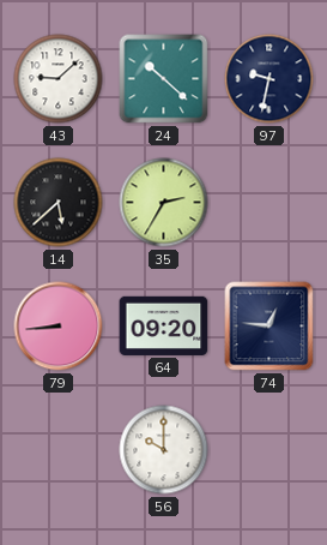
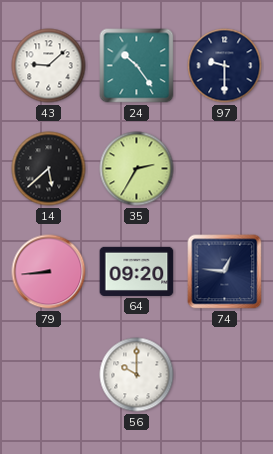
24: 10:22 -> 10:24 (137, 66)
97: 9:32 -> 9:30 (225, 66)
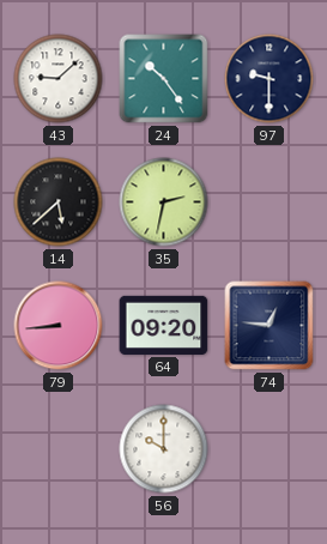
35: 2:35 -> 2:32 (164, 203)
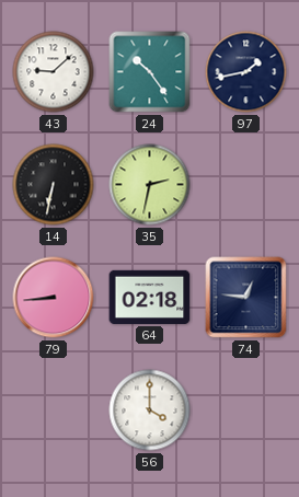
97: 9:30 -> 1:43 (246, 72)
14: 5:38 -> 6:32 (54, 185)
64: 09:20 -> 02:18 (150, 297)
56: 10:00 -> 4:00 (150, 411)
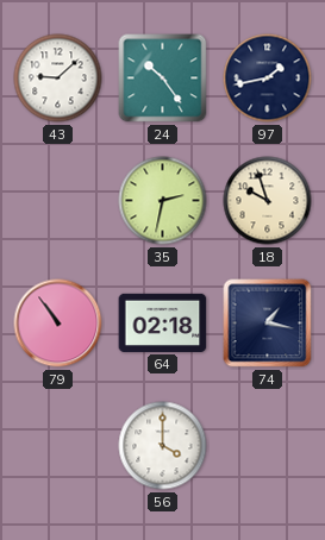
14: 6:32 -> none (54, 185)
18: none -> 9:57 (268, 201)
79: 8:44 -> 10:54 (58, 324)
74: 12:46 -> 1:17 (268, 324)
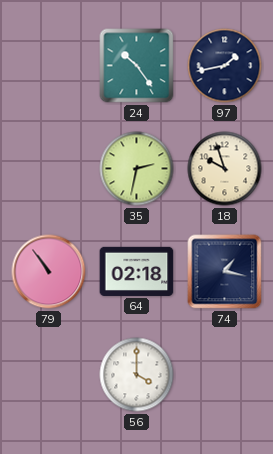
43: 9:08 -> none (58, 79)
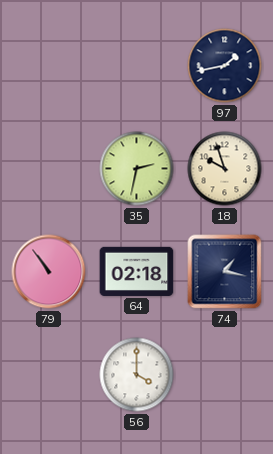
24: 10:24 -> none (137, 66)
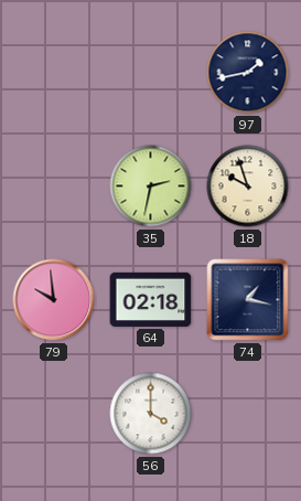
79: 10:54 -> 9:59 (54, 300)
